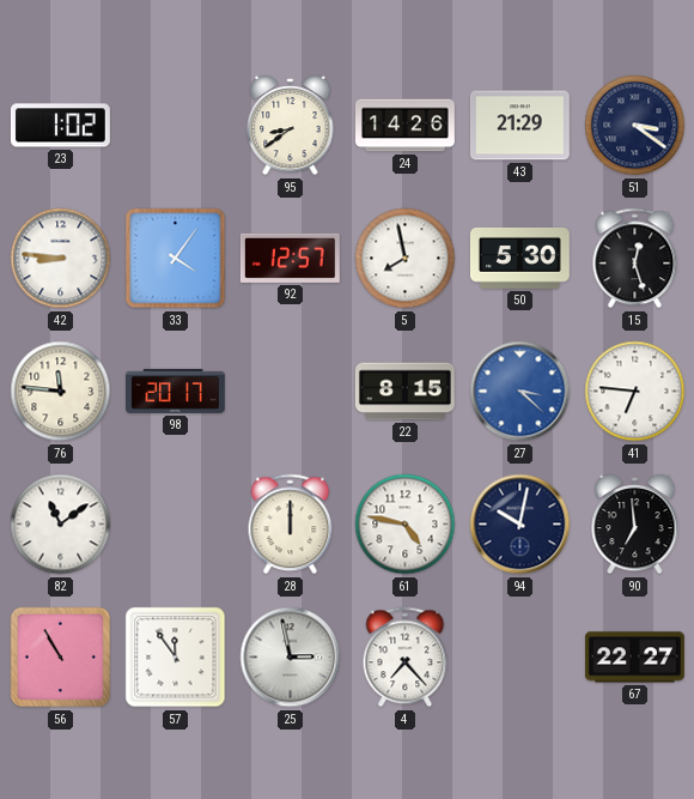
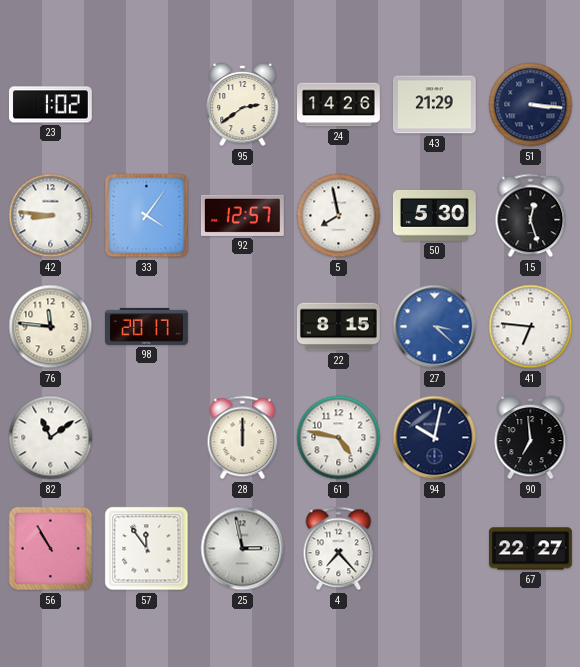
95: 8:39 -> 2:39 (243, 105)
51: 3:21 -> 3:16 (531, 105)
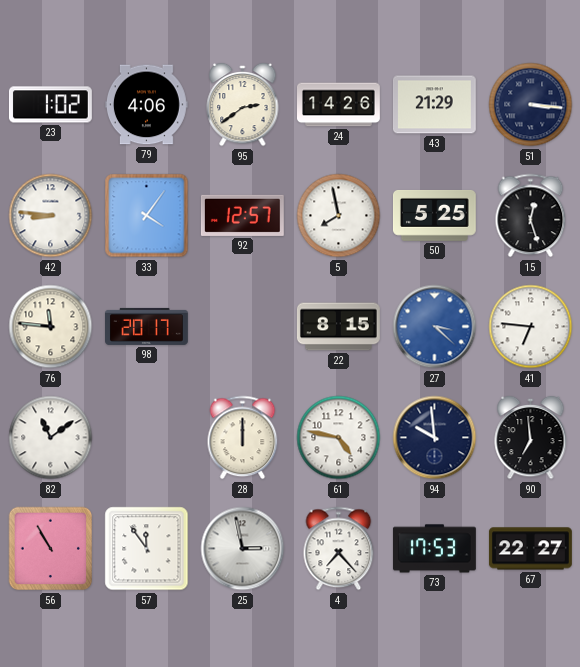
79: none -> 4:06 (146, 105)
50: 5:30 -> 5:25 (434, 215)
94: 10:02 -> 9:59 (435, 438)
73: none -> 17:53 (434, 549)
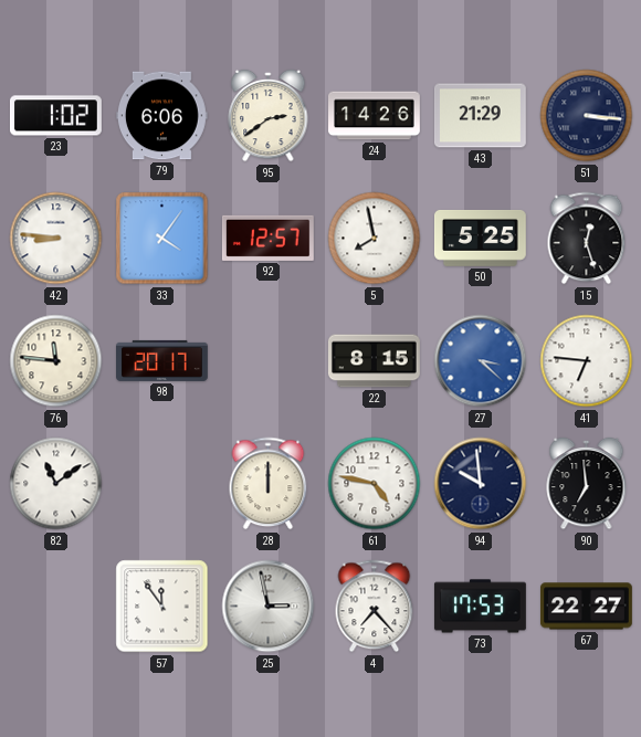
79: 4:06 -> 6:06 (161, 116)
56: 10:55 -> none (51, 549)
